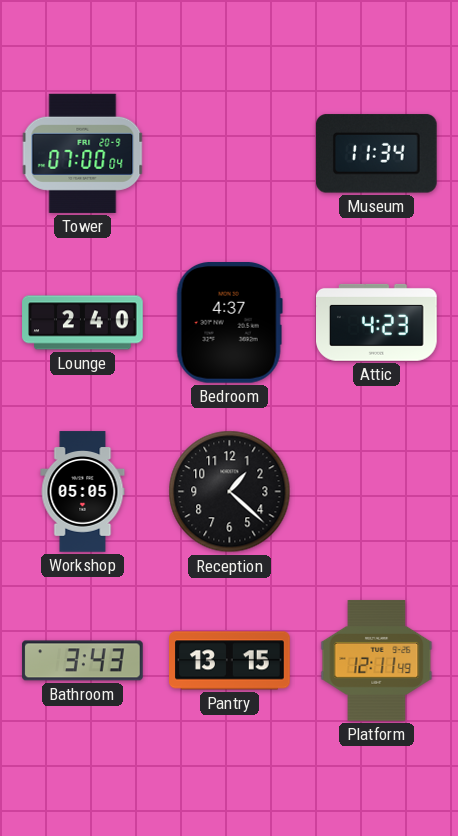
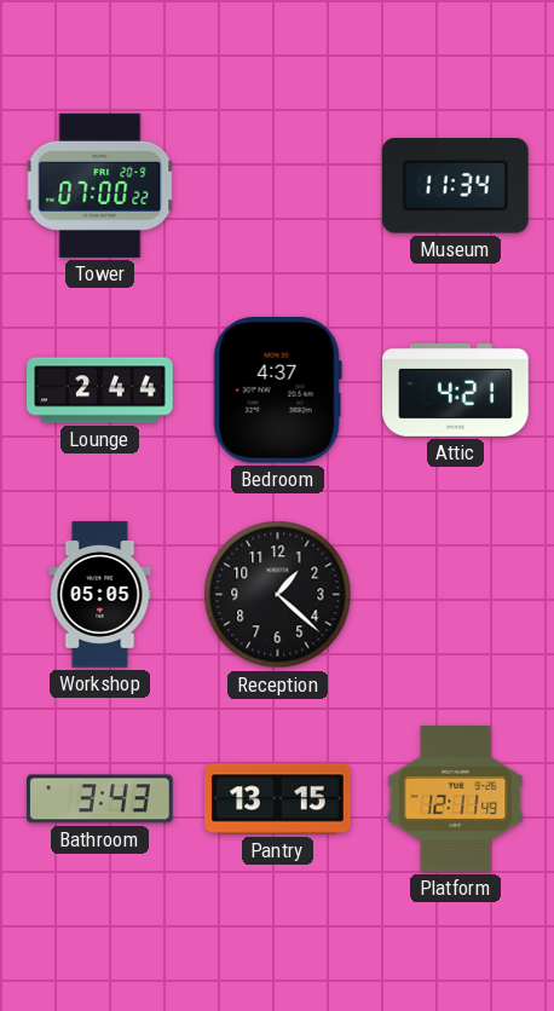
Tower: 07:00:04 -> 07:00:22 (100, 185)
Lounge: 2:40 -> 2:44 (100, 391)
Attic: 4:23 -> 4:21 (456, 389)
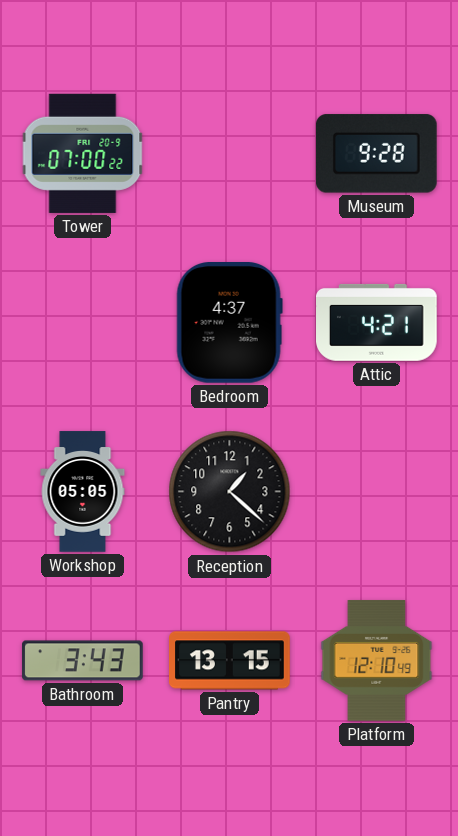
Museum: 11:34 -> 9:28 (376, 154)
Lounge: 2:44 -> none (100, 391)
Platform: 12:11 -> 12:10 (377, 661)
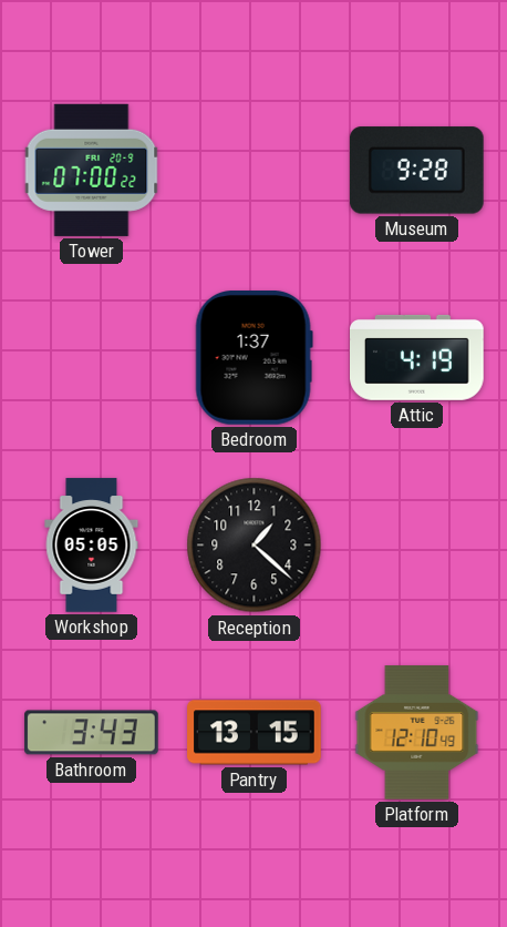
Bedroom: 4:37 -> 1:37 (253, 358)
Attic: 4:21 -> 4:19 (417, 357)
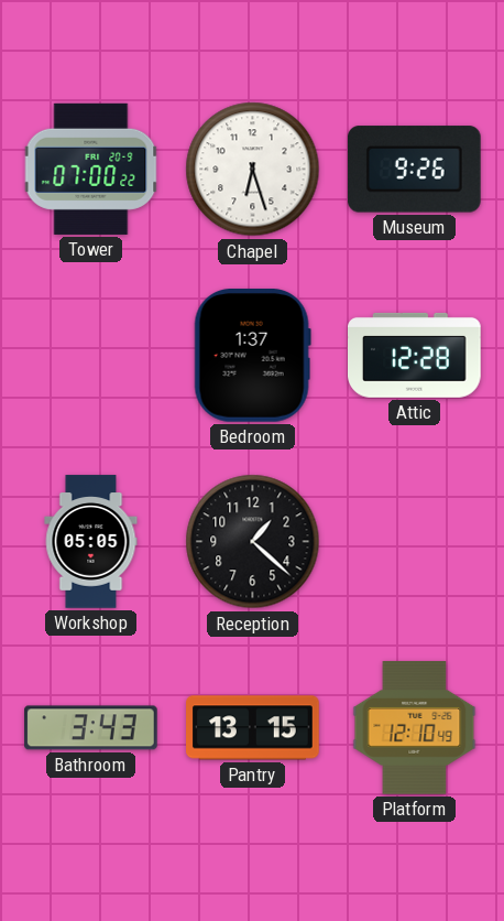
Chapel: none -> 6:27 (253, 170)
Museum: 9:28 -> 9:26 (414, 170)
Attic: 4:19 -> 12:28 (415, 355)
